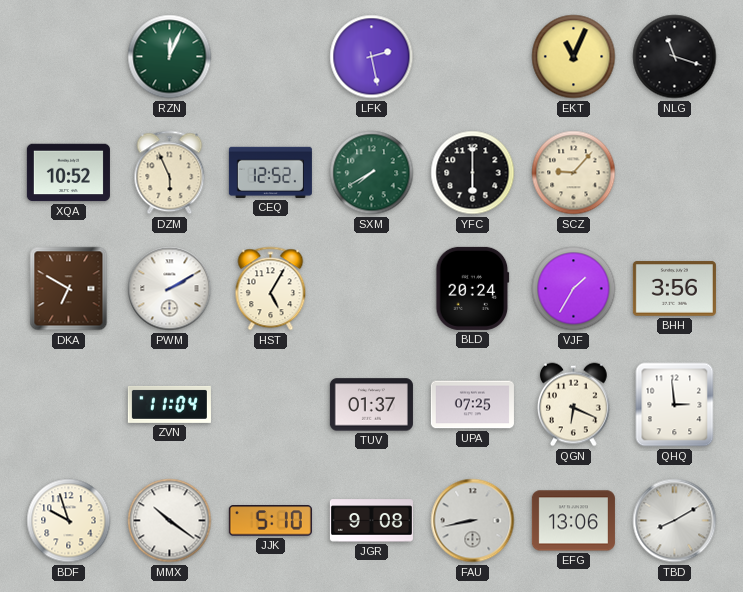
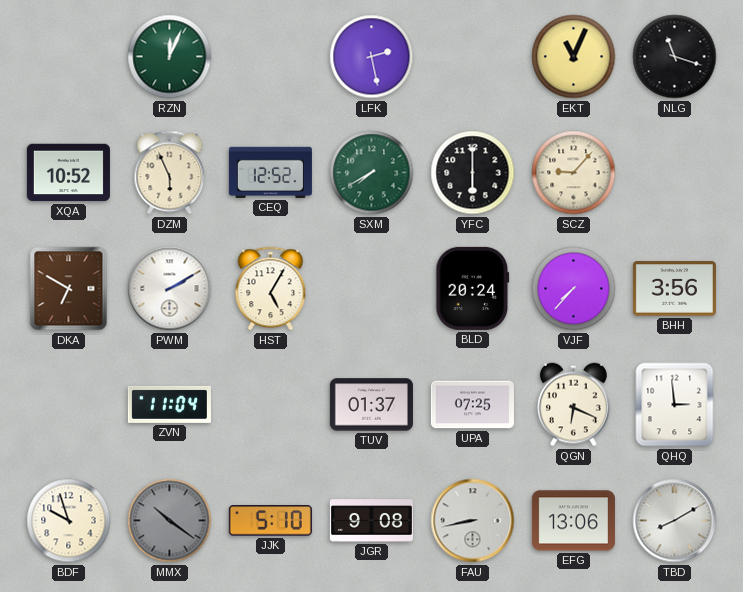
VJF: 1:35 -> 7:37 (574, 289)
MMX dial: white -> grey (170, 521)
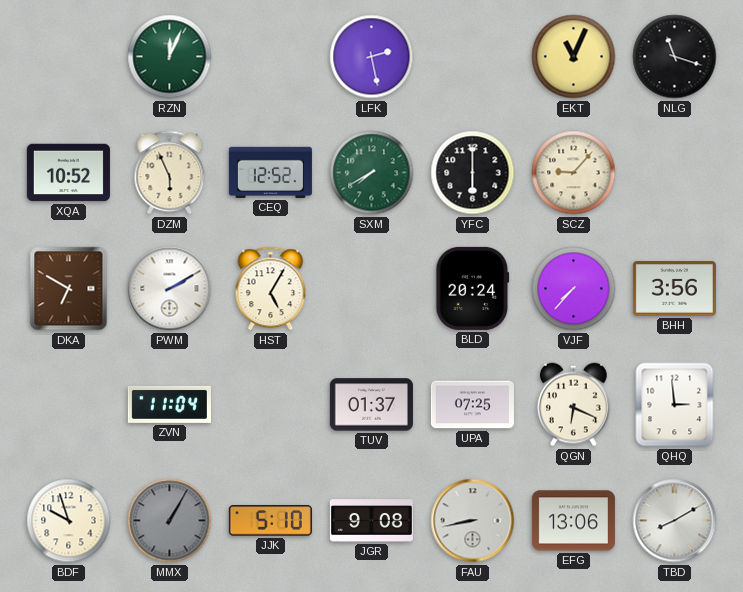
MMX: 10:21 -> 1:05 (170, 521)
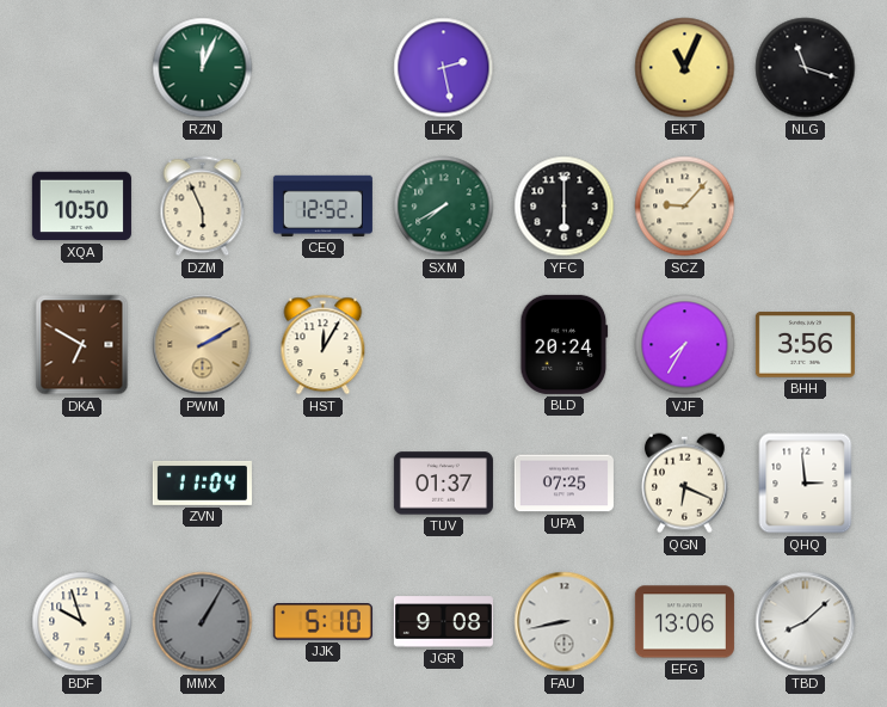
XQA: 10:52 -> 10:50 (81, 207)
PWM dial: white -> champagne (203, 345)
HST: 5:05 -> 12:05 (324, 345)
VJF: 7:37 -> 7:35 (685, 345)
TBD: 8:10 -> 8:08 (806, 622)
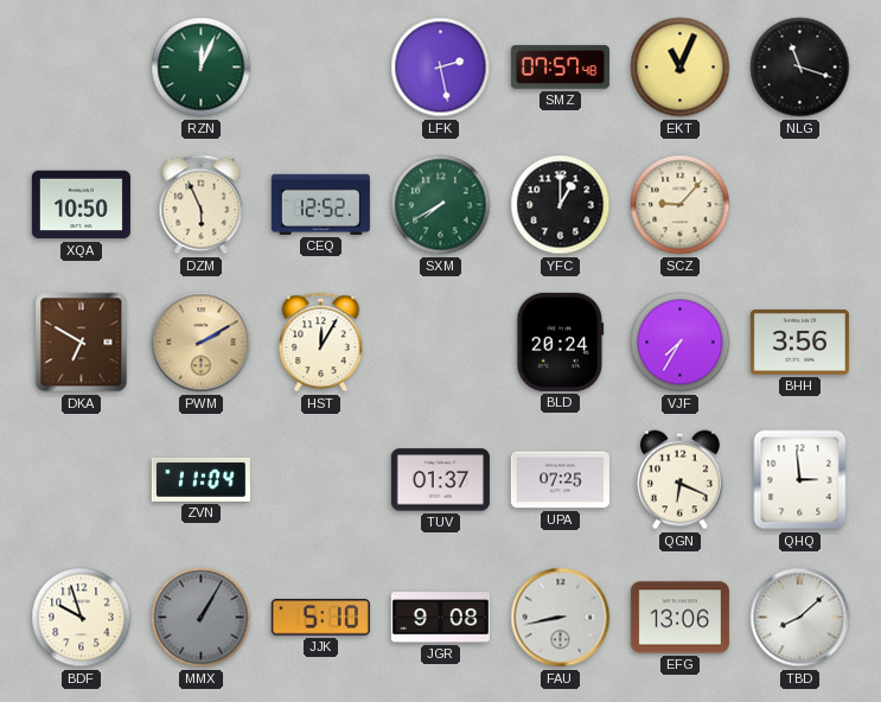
SMZ: none -> 07:57 (560, 68)
YFC: 6:00 -> 1:00 (561, 205)
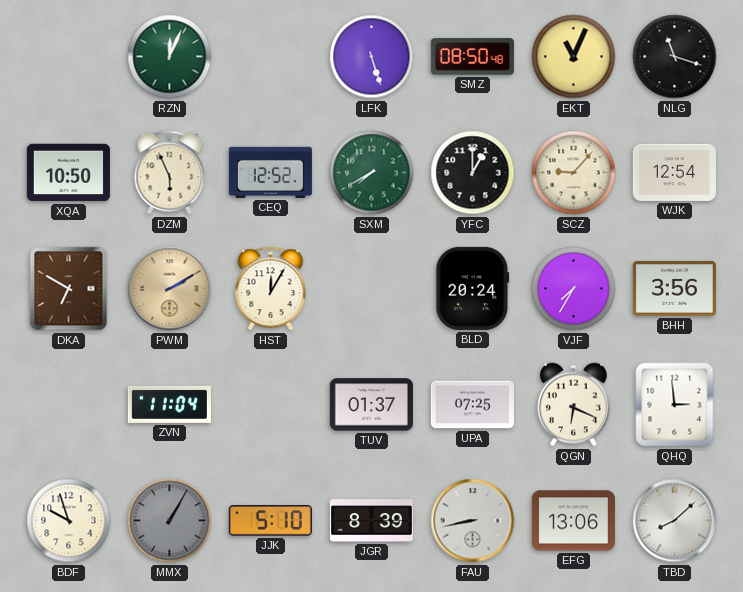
LFK: 2:28 -> 5:27 (372, 57)
SMZ: 07:57 -> 08:50 (472, 57)
WJK: none -> 12:54 (674, 172)
JGR: 9:08 -> 8:39 (371, 521)
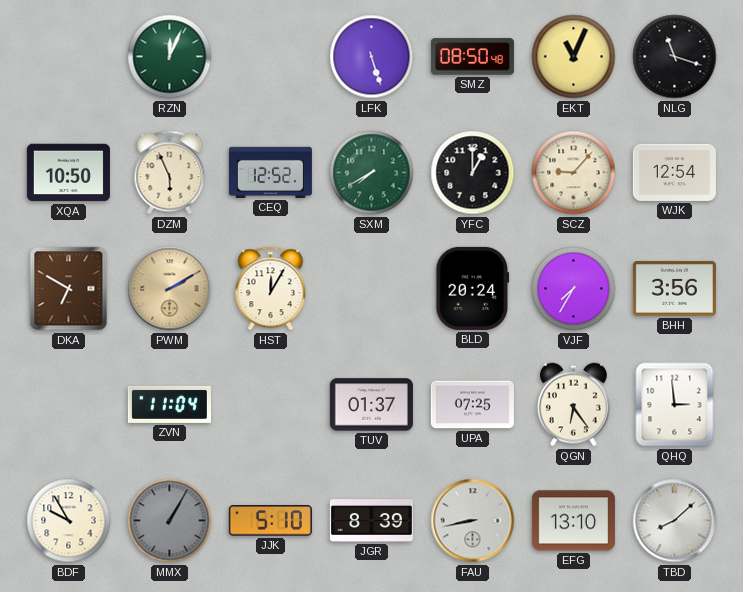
QGN: 6:19 -> 6:24 (573, 405)
BDF: 9:57 -> 9:55 (69, 521)
EFG: 13:06 -> 13:10 (573, 521)
